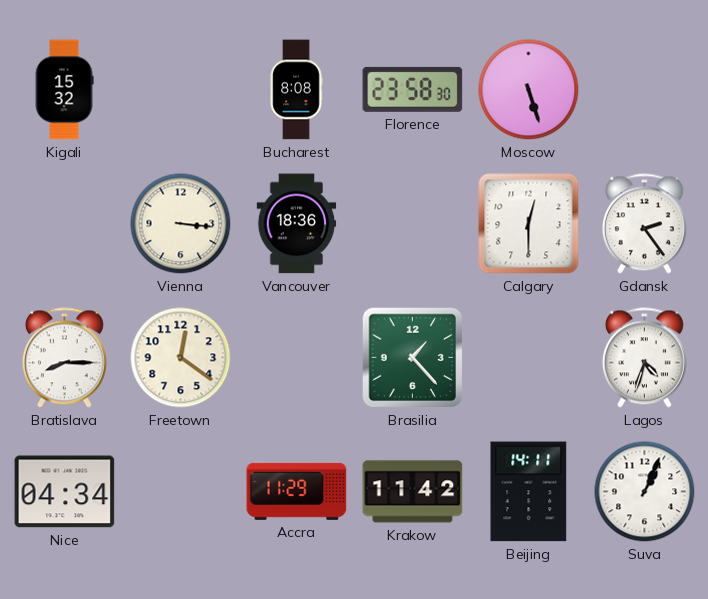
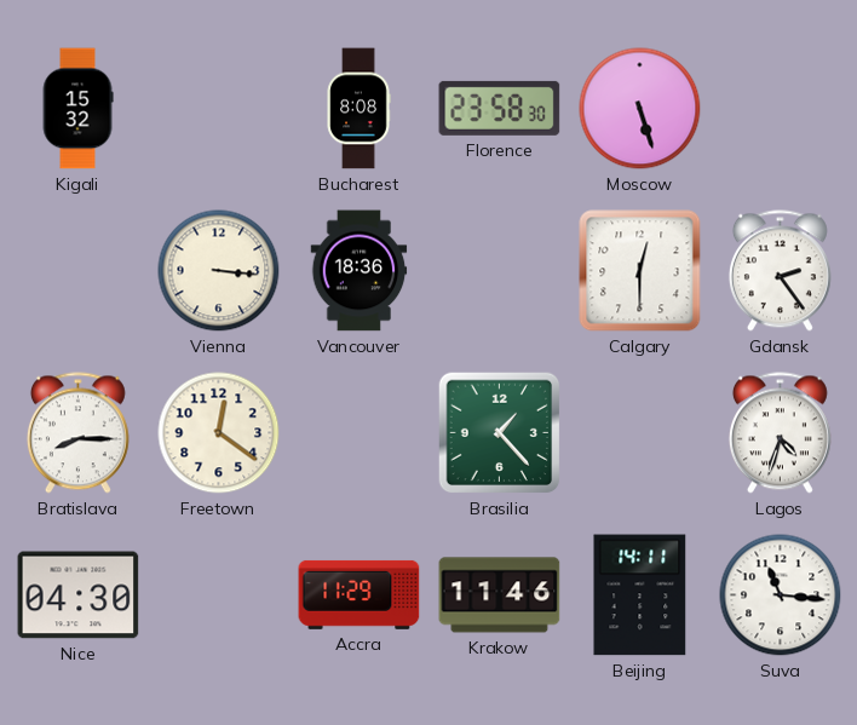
Nice: 04:34 -> 04:30 (79, 595)
Krakow: 11:42 -> 11:46 (500, 595)
Suva: 1:04 -> 11:16 (781, 595)
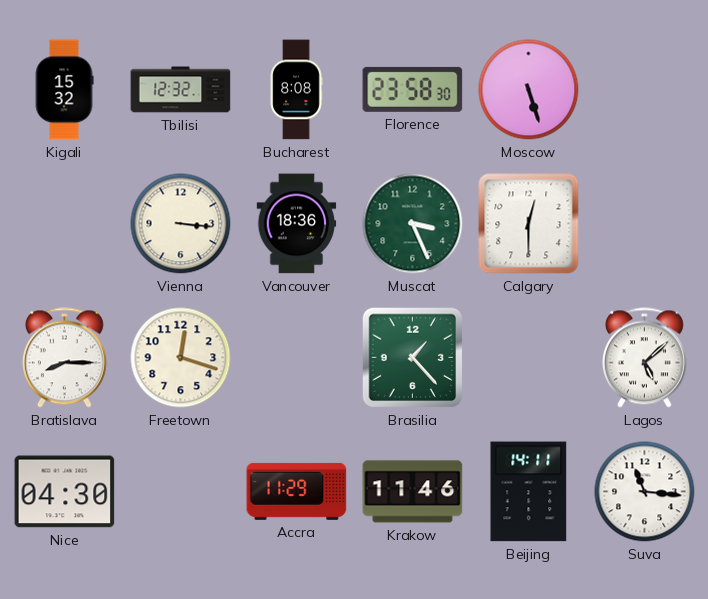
Tbilisi: none -> 12:32 (181, 90)
Muscat: none -> 3:26 (413, 224)
Gdansk: 2:24 -> none (780, 271)
Freetown: 12:21 -> 12:18 (181, 358)
Lagos: 4:33 -> 5:08 (644, 358)
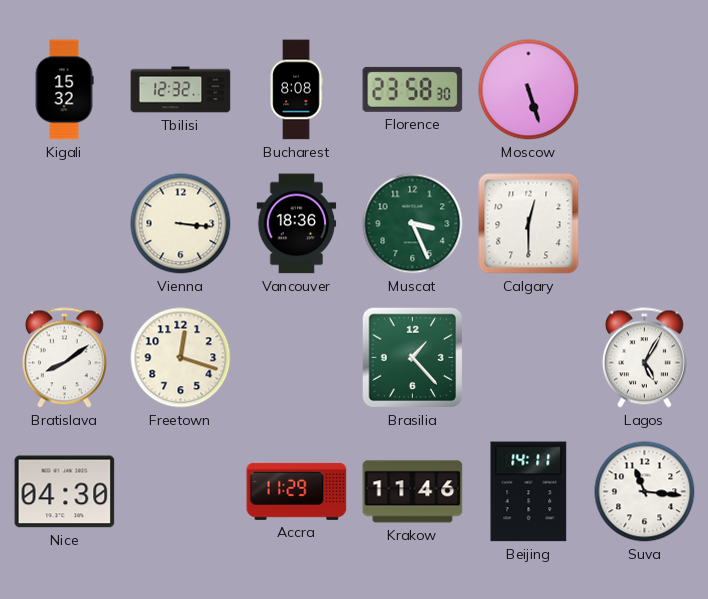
Bratislava: 8:15 -> 8:09 (64, 358)
Lagos: 5:08 -> 5:05 (644, 358)
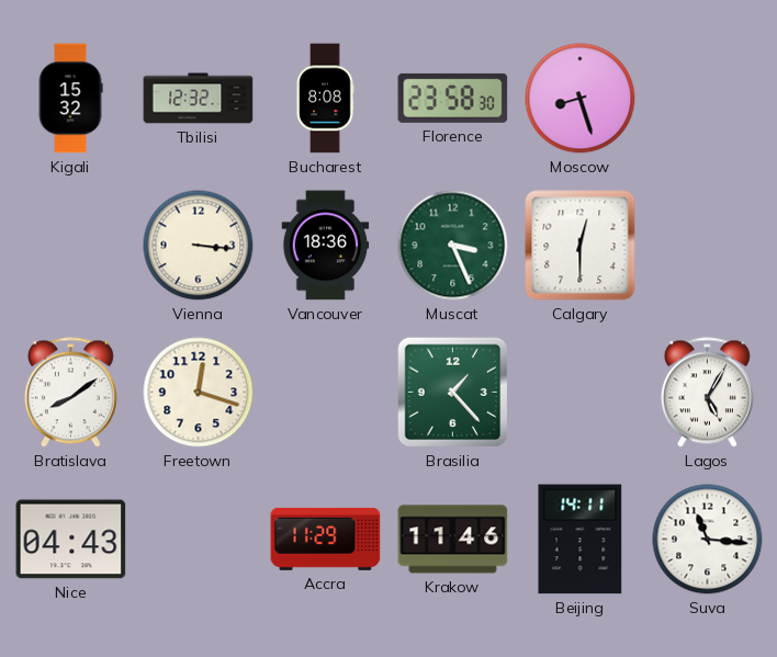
Moscow: 5:27 -> 8:27 (581, 99)
Nice: 04:30 -> 04:43 (71, 540)
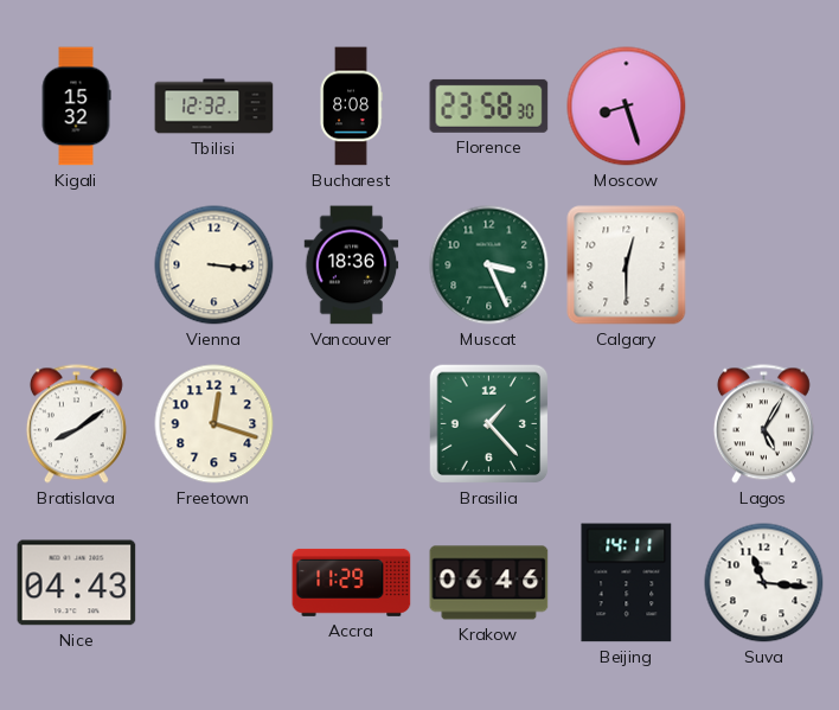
Krakow: 11:46 -> 06:46 (489, 583)
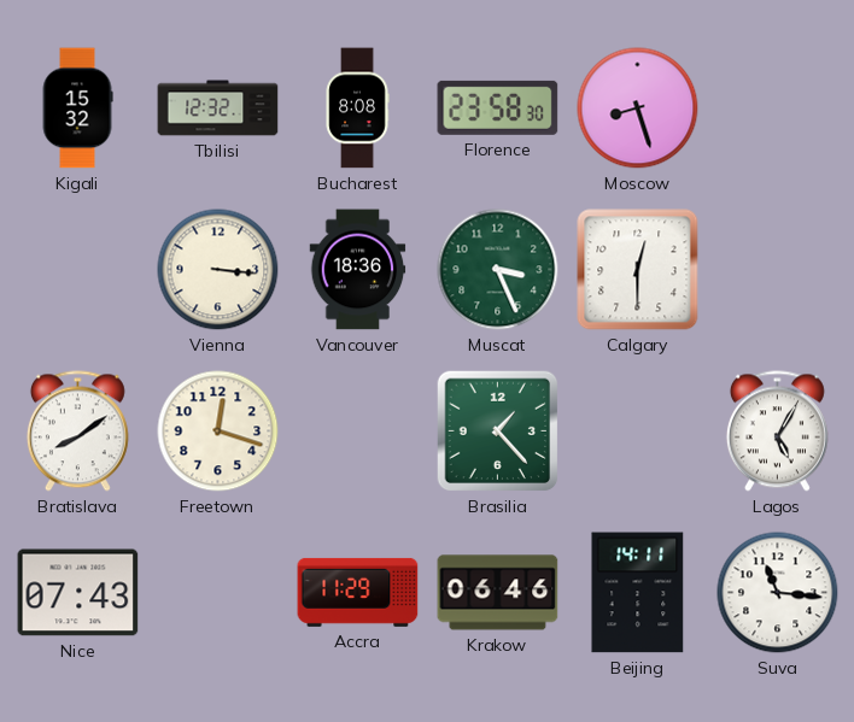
Nice: 04:43 -> 07:43 (78, 593)
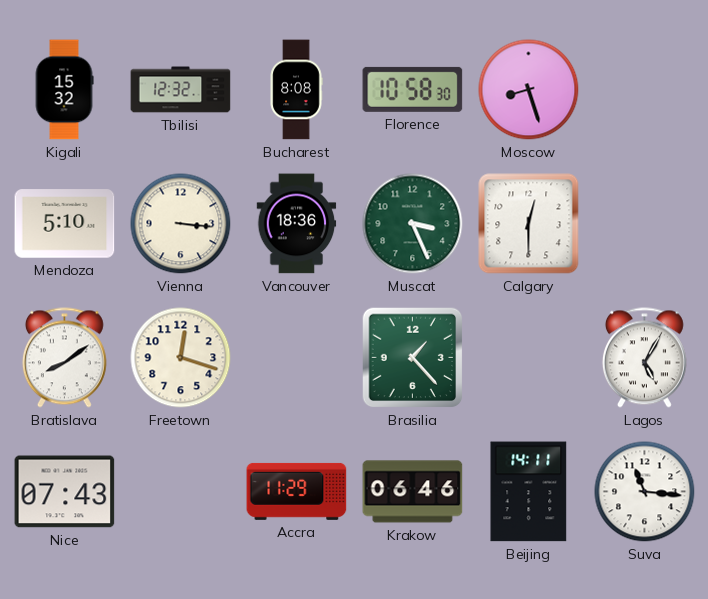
Florence: 23:58 -> 10:58 (413, 89)
Mendoza: none -> 5:10 (65, 224)
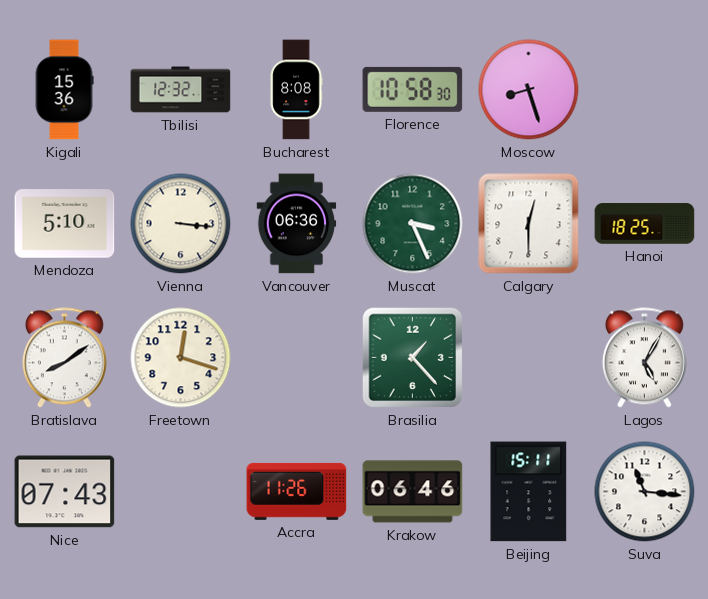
Kigali: 15:32 -> 15:36 (64, 90)
Vancouver: 18:36 -> 06:36 (297, 224)
Hanoi: none -> 18:25 (645, 224)
Accra: 11:29 -> 11:26 (297, 491)
Beijing: 14:11 -> 15:11 (529, 492)
